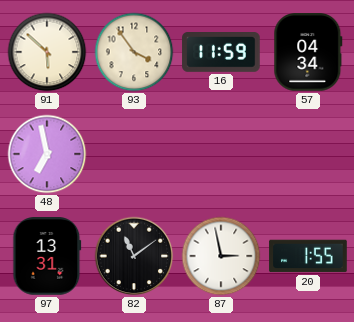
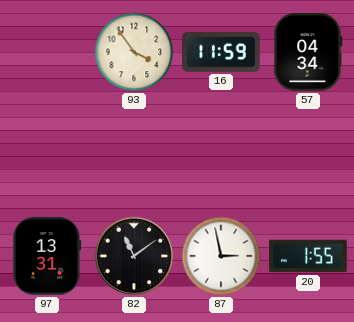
91: 5:52 -> none (47, 52)
48: 6:58 -> none (47, 154)
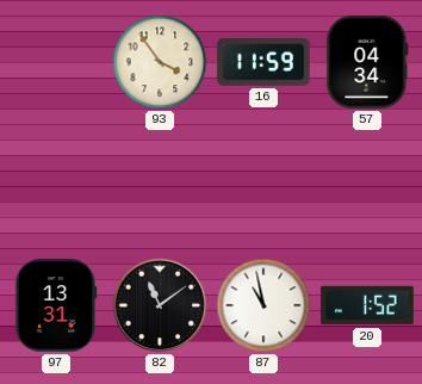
87: 2:58 -> 10:58 (263, 305)
20: 1:55 -> 1:52 (367, 305)
